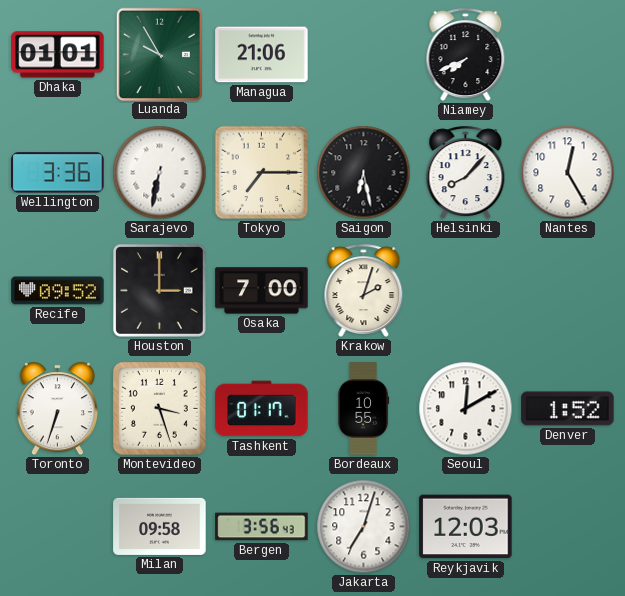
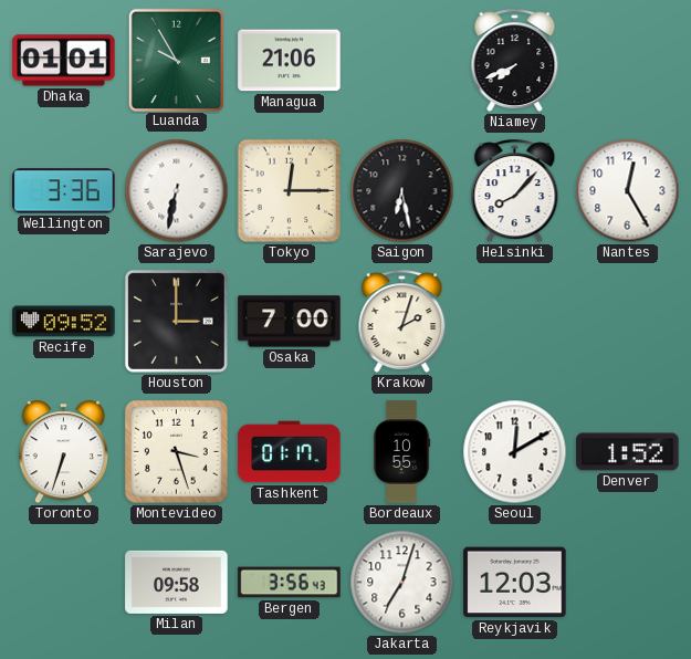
Tokyo: 7:15 -> 12:15 (290, 191)
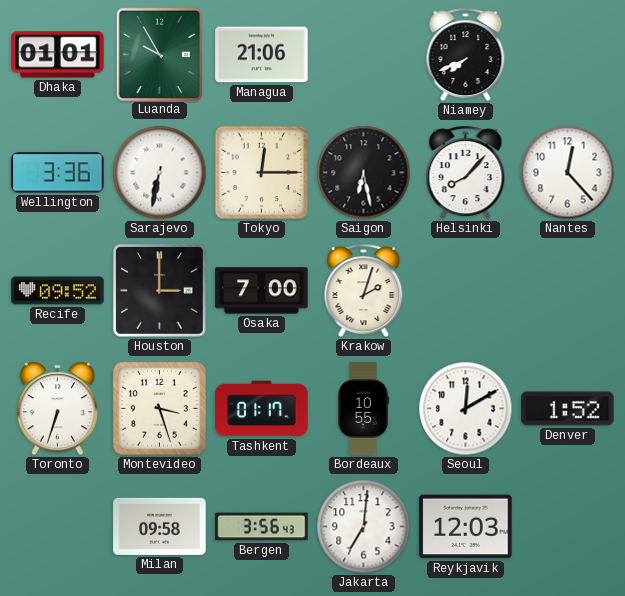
Nantes: 12:25 -> 12:23 (568, 173)
Jakarta: 7:03 -> 7:01 (364, 527)
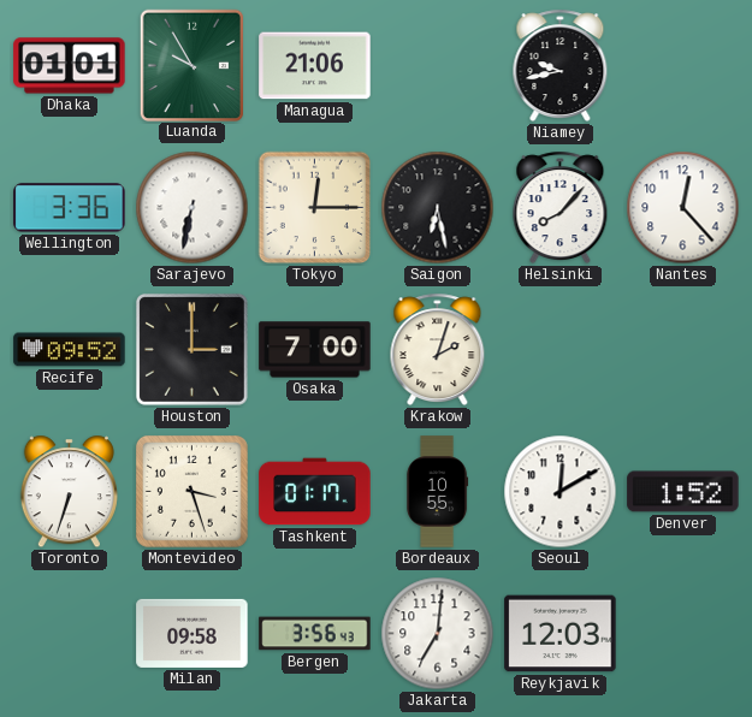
Niamey: 7:41 -> 9:43 (561, 66)
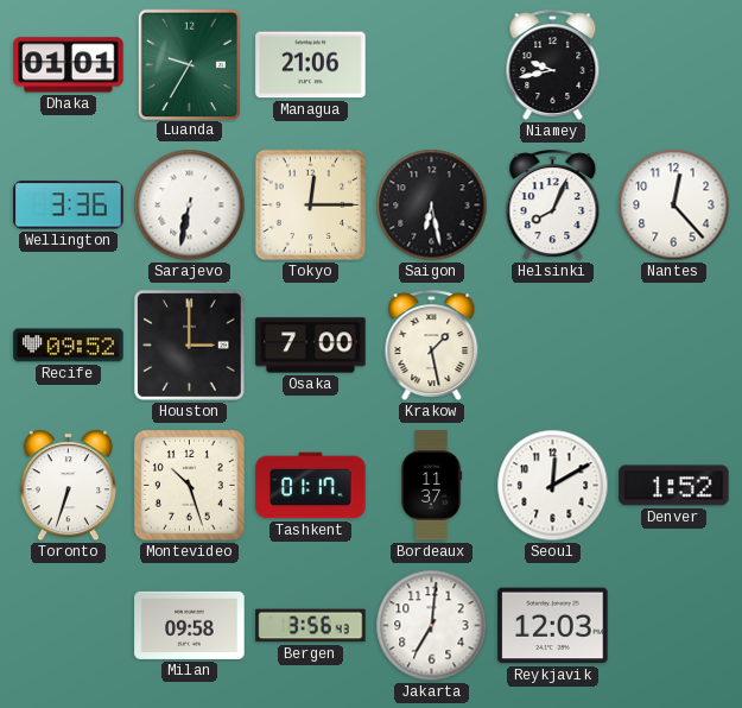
Luanda: 9:55 -> 9:35 (189, 64)
Helsinki: 8:07 -> 8:04 (553, 206)
Krakow: 2:03 -> 1:28 (432, 346)
Montevideo: 3:27 -> 10:27 (189, 485)
Bordeaux: 10:55 -> 11:37 (432, 486)
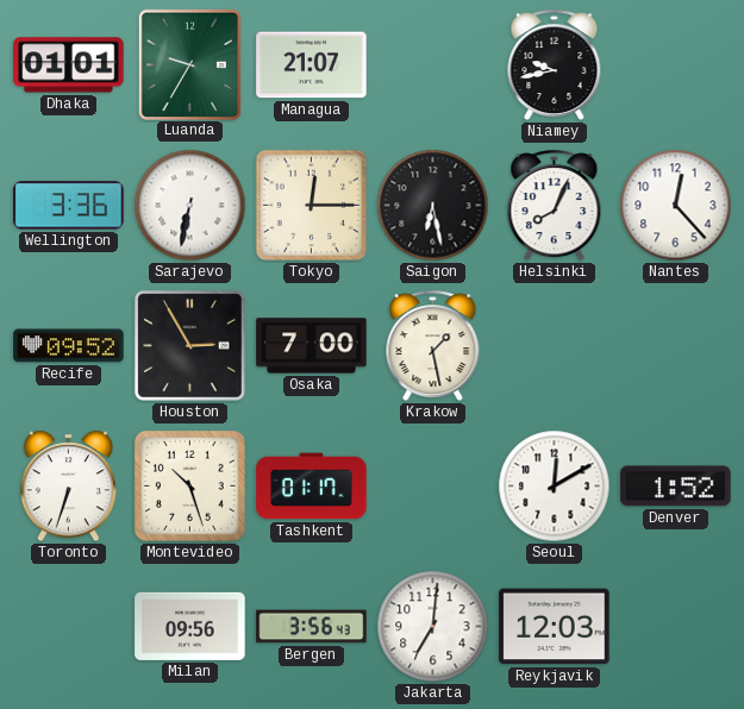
Managua: 21:06 -> 21:07 (312, 65)
Houston: 3:00 -> 2:55 (189, 345)
Bordeaux: 11:37 -> none (432, 486)
Milan: 09:58 -> 09:56 (190, 626)
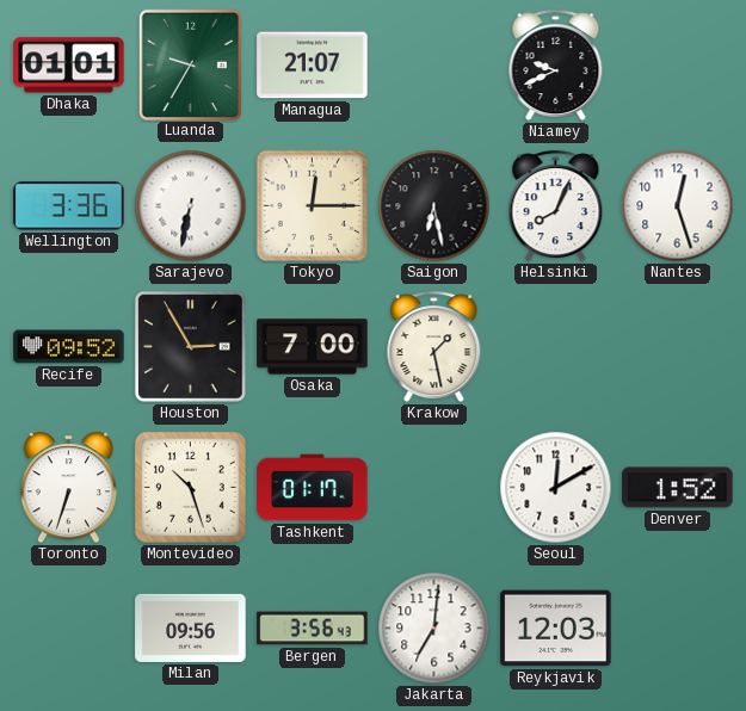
Niamey: 9:43 -> 9:41 (556, 66)
Nantes: 12:23 -> 12:27 (678, 206)
